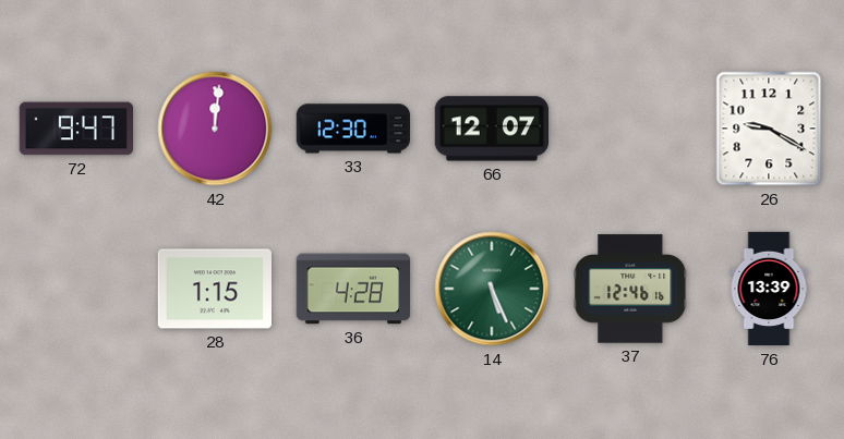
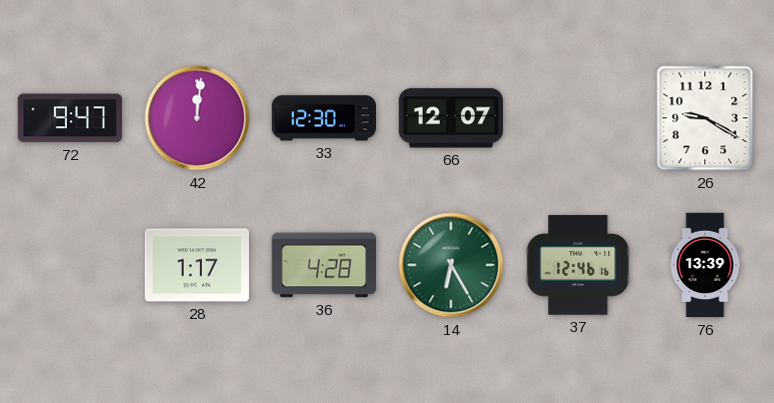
28: 1:15 -> 1:17 (196, 265)
14: 5:26 -> 6:25 (451, 265)
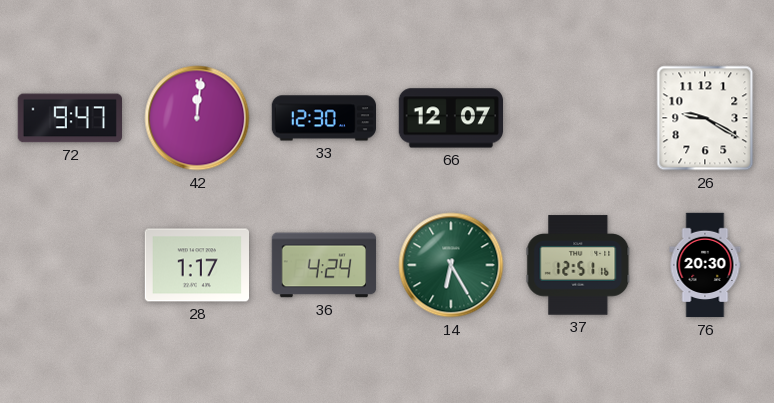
36: 4:28 -> 4:24 (324, 265)
37: 12:46 -> 12:51 (578, 265)
76: 13:39 -> 20:30 (705, 265)
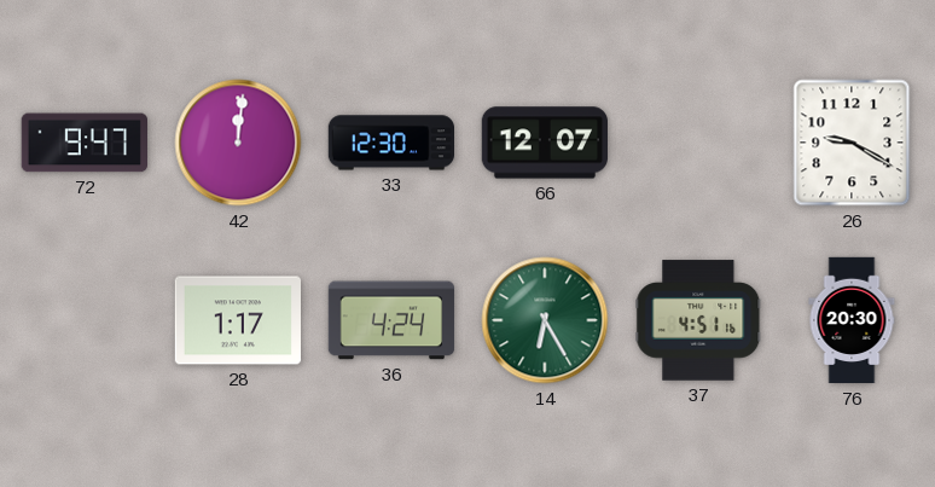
37: 12:51 -> 4:51 (698, 320)
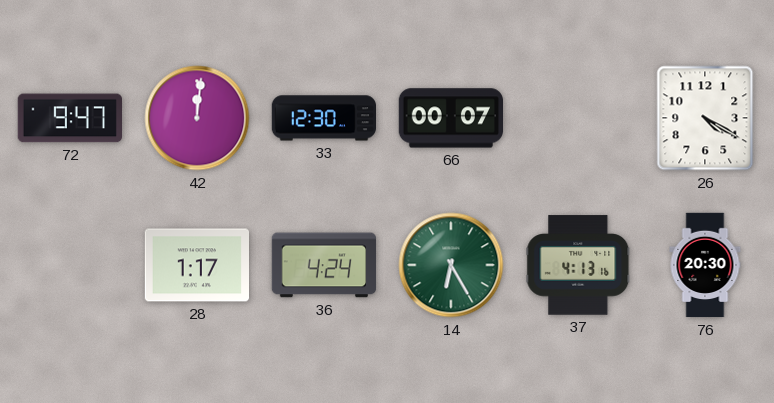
66: 12:07 -> 00:07 (450, 118)
26: 9:20 -> 4:20 (705, 118)
37: 4:51 -> 4:13 (578, 265)
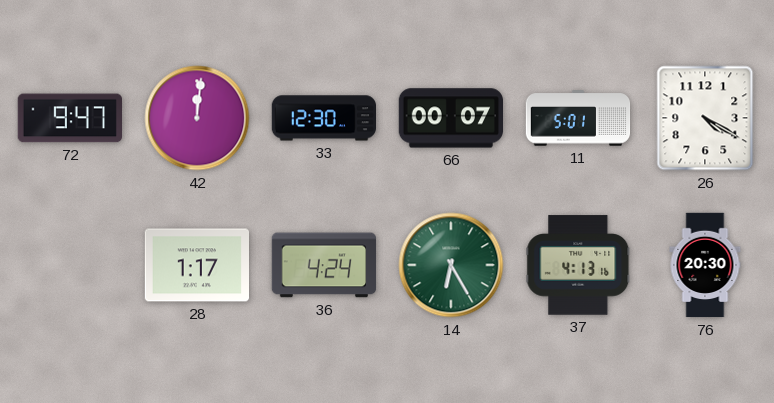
11: none -> 5:01 (578, 118)
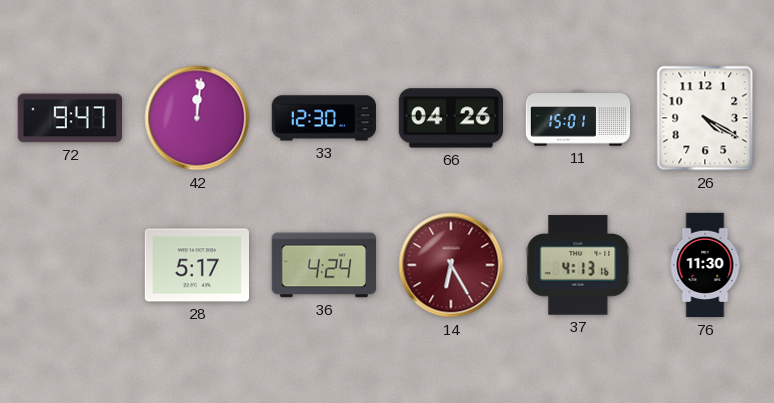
66: 00:07 -> 04:26 (450, 118)
11: 5:01 -> 15:01 (578, 118)
28: 1:17 -> 5:17 (196, 265)
14 dial: green -> burgundy (451, 265)
76: 20:30 -> 11:30 (705, 265)
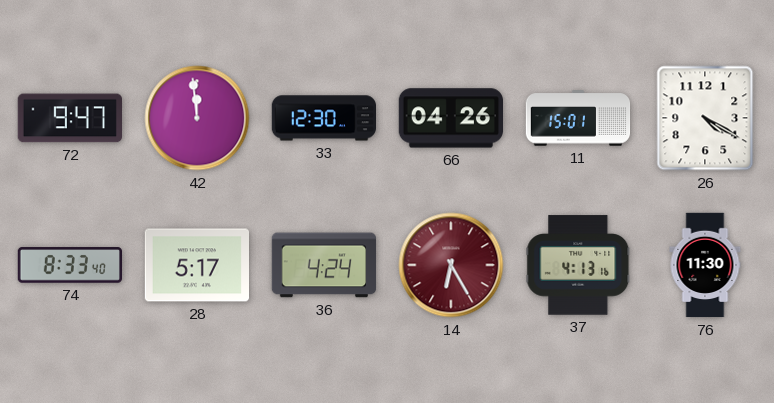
42: 12:01 -> 11:59 (197, 118)
74: none -> 8:33 (69, 265)
